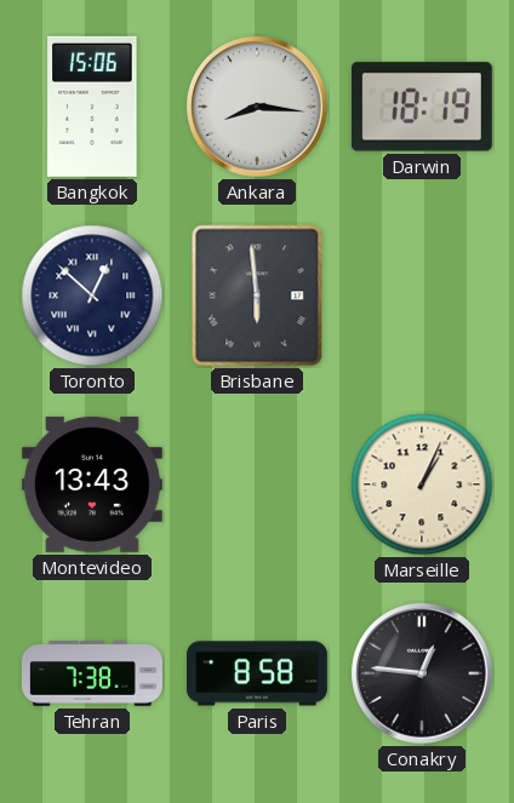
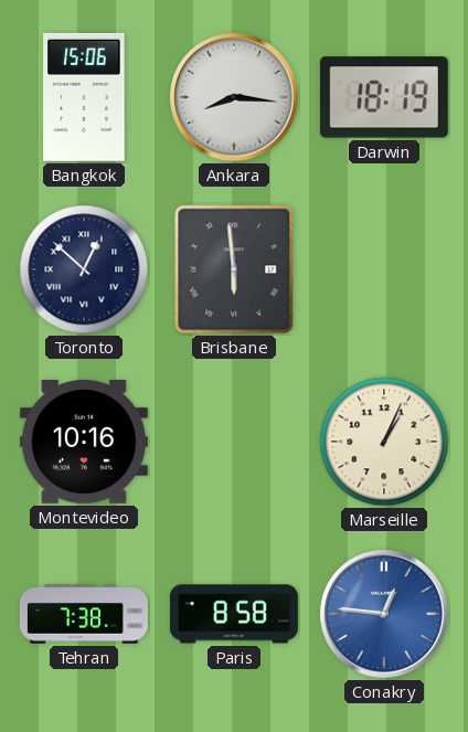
Montevideo: 13:43 -> 10:16 (84, 442)
Conakry dial: black -> blue (384, 614)
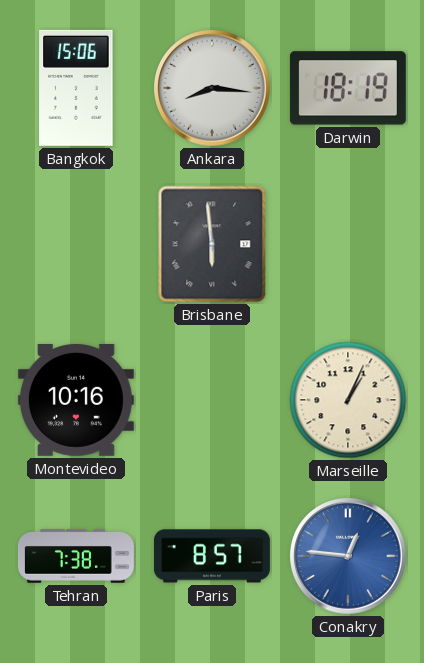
Toronto: 12:52 -> none (84, 269)
Paris: 8:58 -> 8:57 (212, 556)
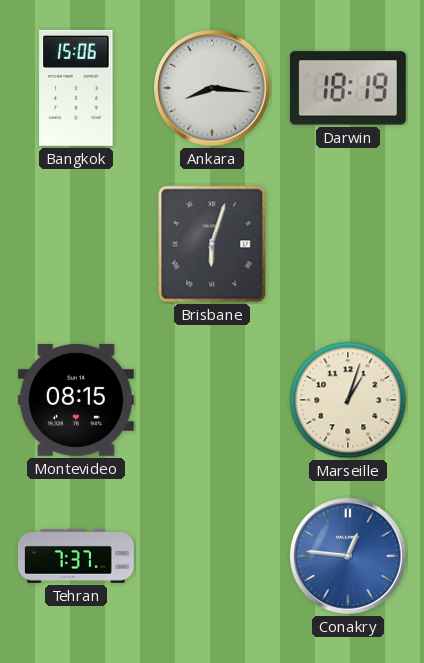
Brisbane: 5:59 -> 6:03 (212, 244)
Montevideo: 10:16 -> 08:15 (76, 400)
Marseille: 1:04 -> 1:03 (348, 400)
Tehran: 7:38 -> 7:37 (76, 556)
Paris: 8:57 -> none (212, 556)
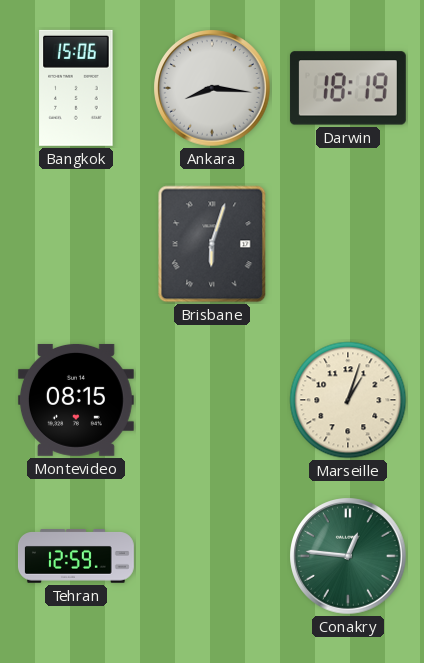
Tehran: 7:37 -> 12:59 (76, 556)
Conakry dial: blue -> green (348, 556)
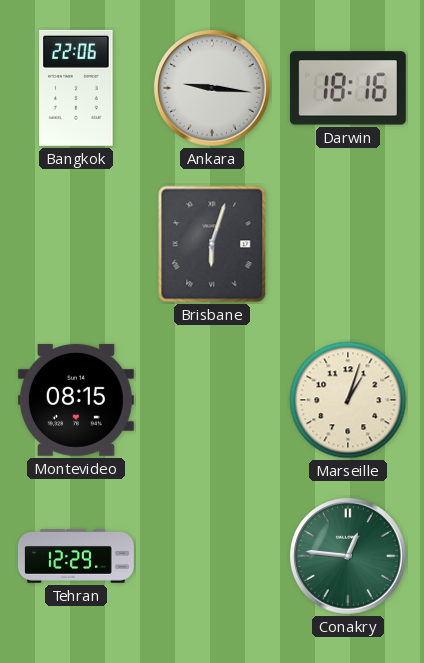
Bangkok: 15:06 -> 22:06 (76, 88)
Ankara: 8:16 -> 9:16 (212, 88)
Darwin: 18:19 -> 18:16 (348, 88)
Tehran: 12:59 -> 12:29 (76, 556)
